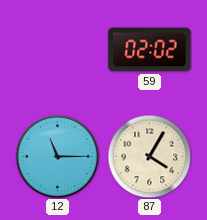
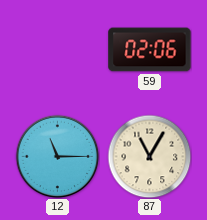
59: 02:02 -> 02:06 (150, 50)
87: 4:05 -> 11:05 (149, 156)
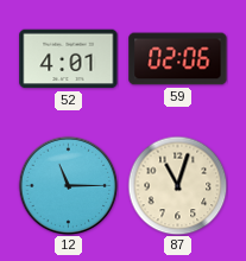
52: none -> 4:01 (69, 59)
87: 11:05 -> 11:03 (177, 185)
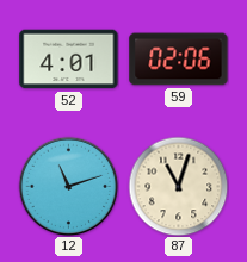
12: 11:15 -> 11:12 (68, 186)
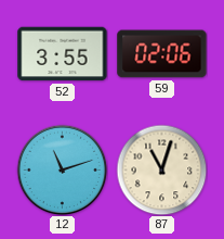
52: 4:01 -> 3:55 (63, 54)
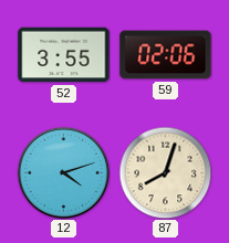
12: 11:12 -> 4:12 (63, 172)
87: 11:03 -> 8:03 (165, 172)
